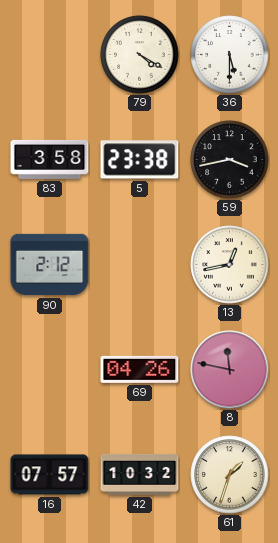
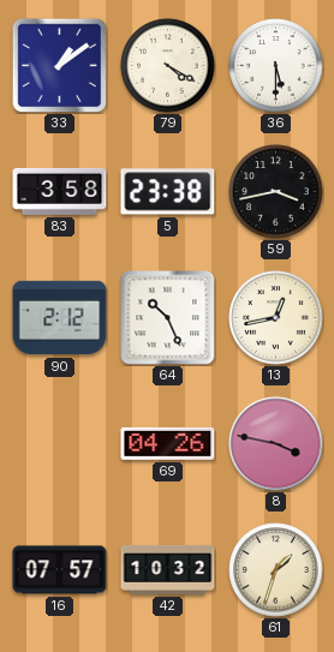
33: none -> 1:09 (59, 65)
64: none -> 10:26 (168, 318)
8: 11:47 -> 3:47 (276, 444)
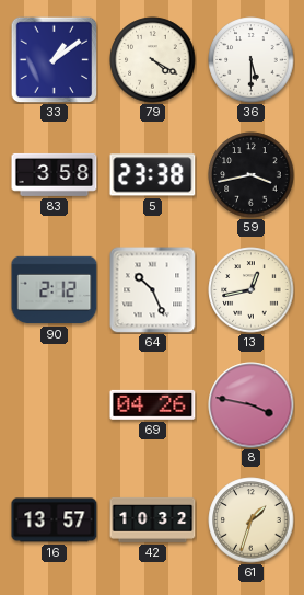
16: 07:57 -> 13:57 (55, 520)
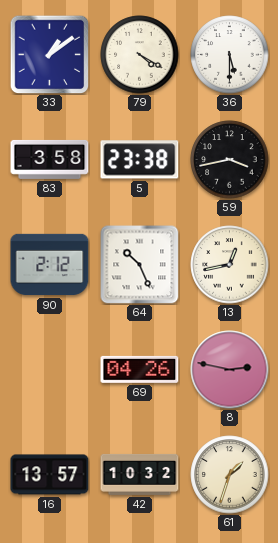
8: 3:47 -> 2:47 (230, 370)
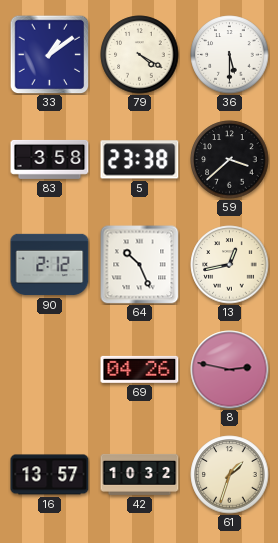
59: 3:43 -> 3:38 (230, 160)
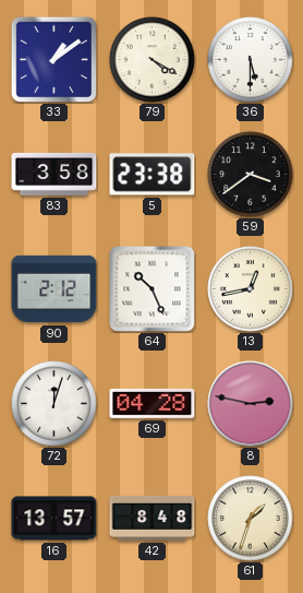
59: 3:38 -> 3:39 (251, 175)
72: none -> 12:03 (54, 404)
69: 04:26 -> 04:28 (153, 403)
42: 10:32 -> 8:48 (153, 518)
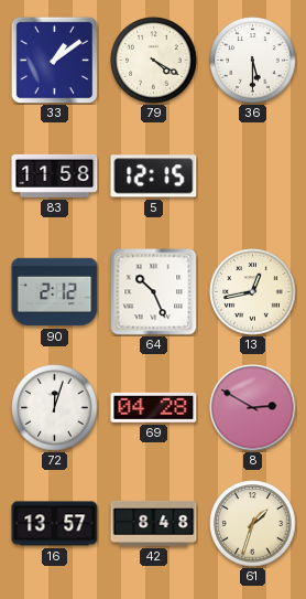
83: 3:58 -> 11:58 (55, 175)
5: 23:38 -> 12:15 (154, 177)
59: 3:39 -> none (251, 175)
8: 2:47 -> 2:50 (253, 408)
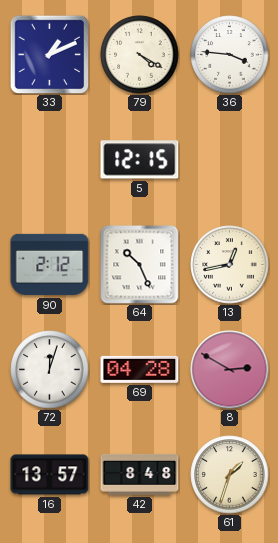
33: 1:09 -> 1:11 (49, 54)
36: 5:30 -> 3:46 (230, 55)
83: 11:58 -> none (55, 175)
